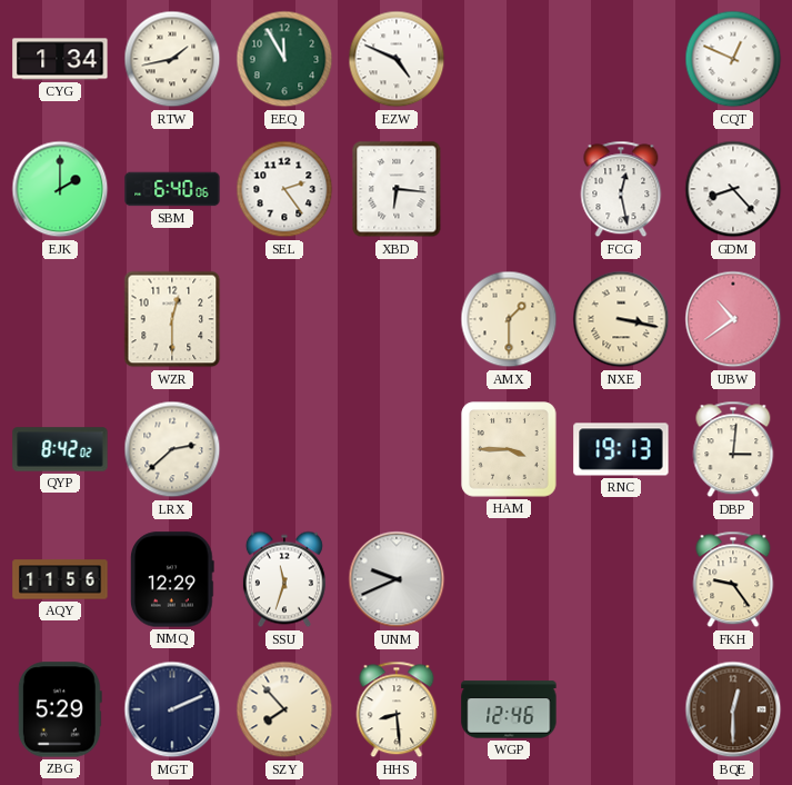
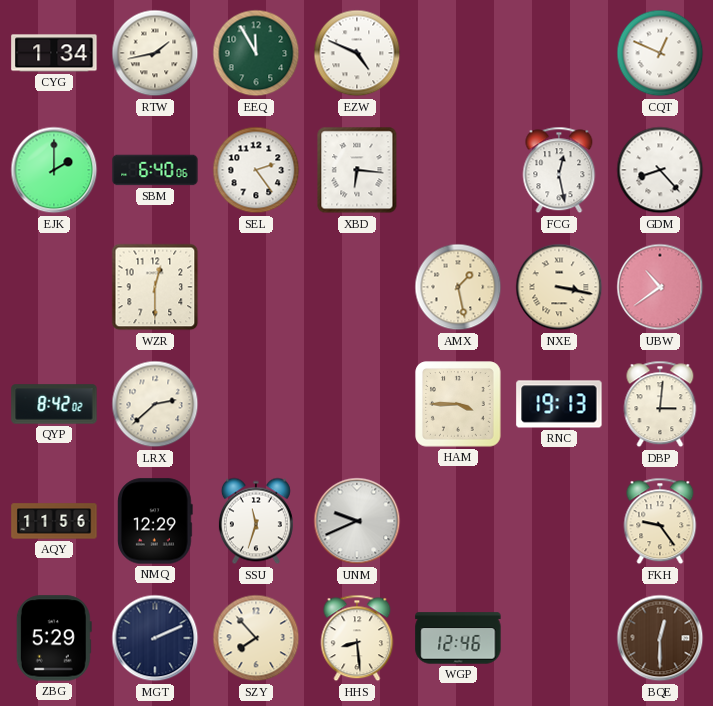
AMX: 1:30 -> 1:28 (458, 287)
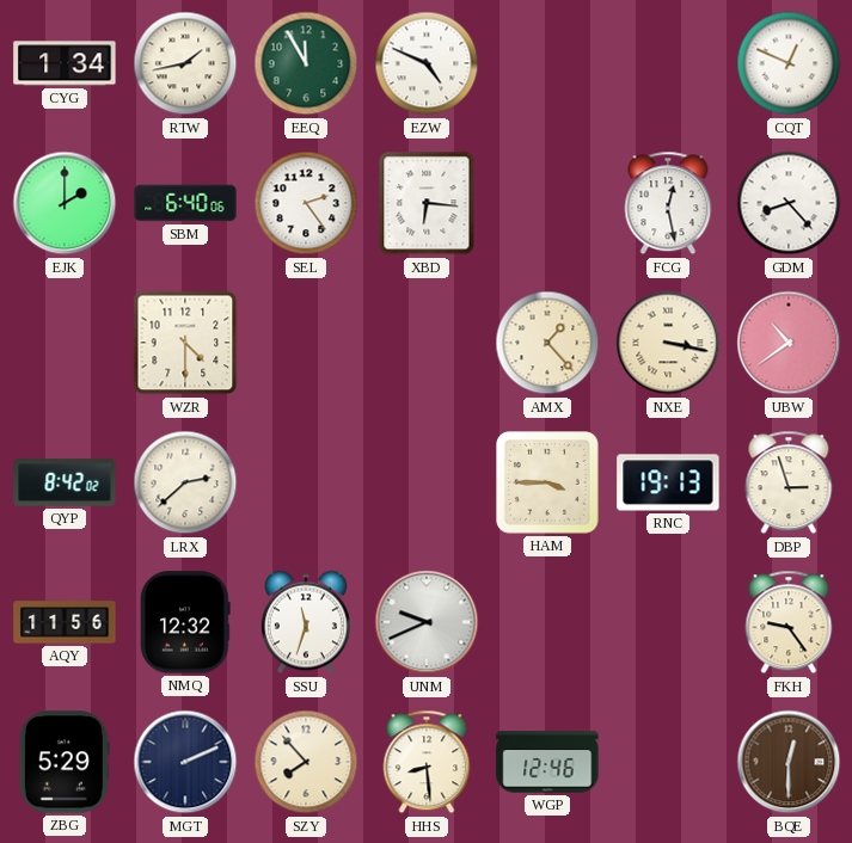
WZR: 12:30 -> 4:30 (185, 343)
AMX: 1:28 -> 1:23 (547, 343)
DBP: 3:01 -> 2:57 (789, 482)
NMQ: 12:29 -> 12:32 (186, 622)
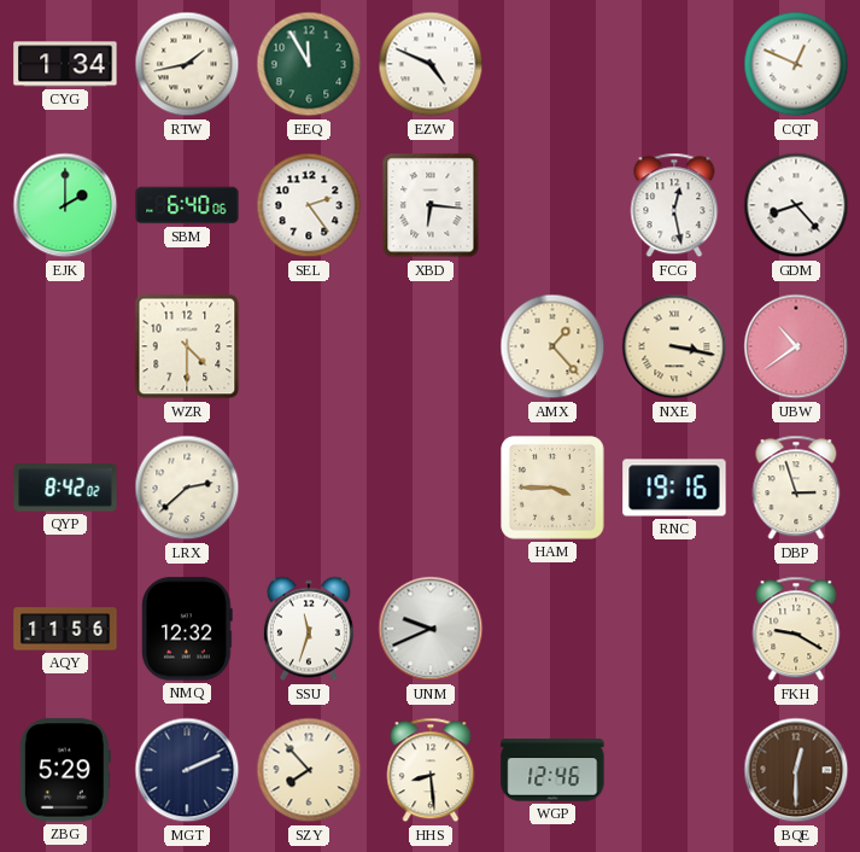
RNC: 19:13 -> 19:16 (674, 488)
FKH: 9:24 -> 9:20 (796, 629)
